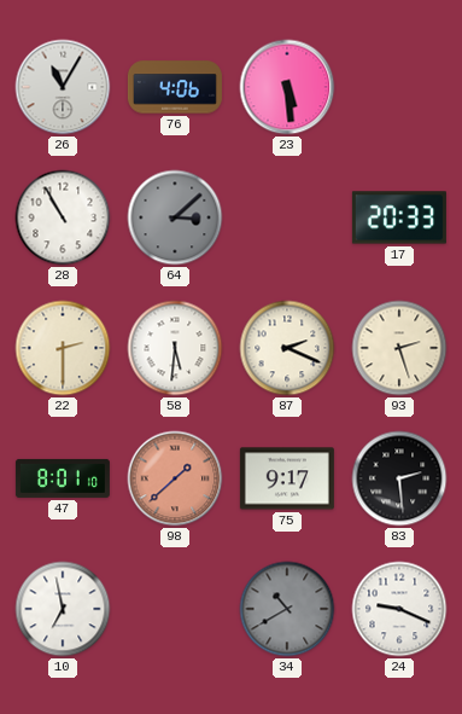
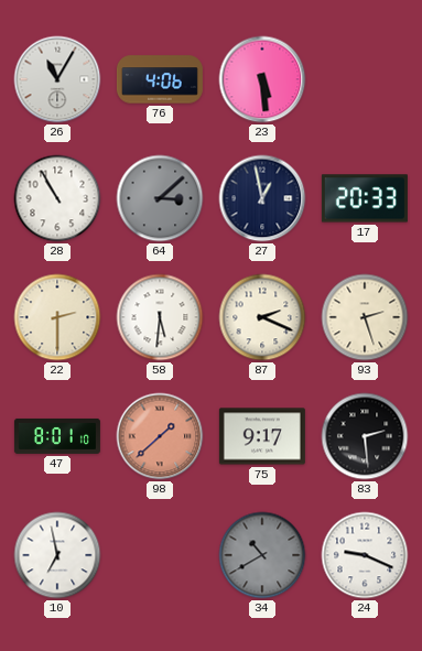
27: none -> 12:58 (262, 198)
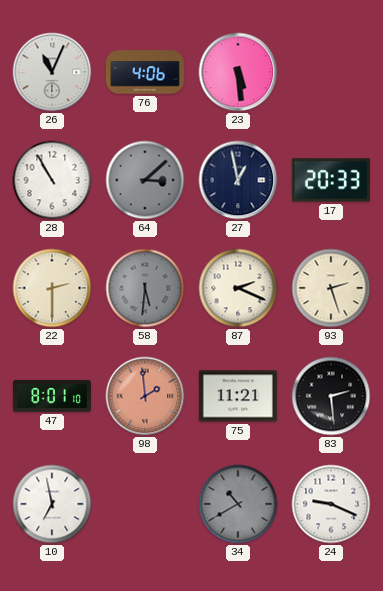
26: 11:05 -> 11:04 (52, 72)
58 dial: white -> grey (145, 288)
98: 1:38 -> 1:59 (145, 396)
75: 9:17 -> 11:21 (238, 396)
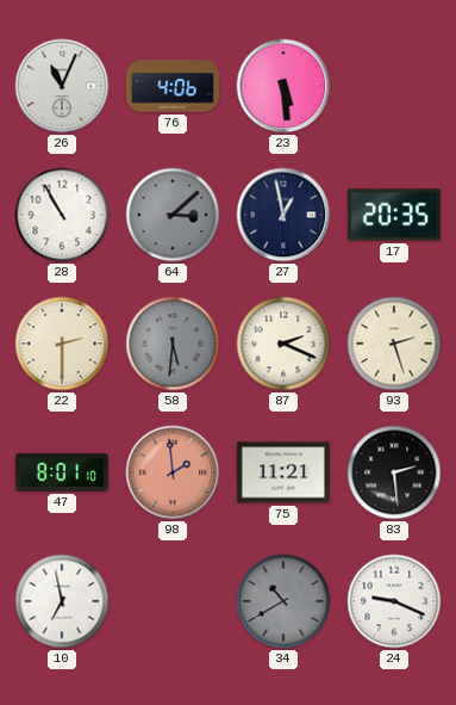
17: 20:33 -> 20:35 (394, 215)
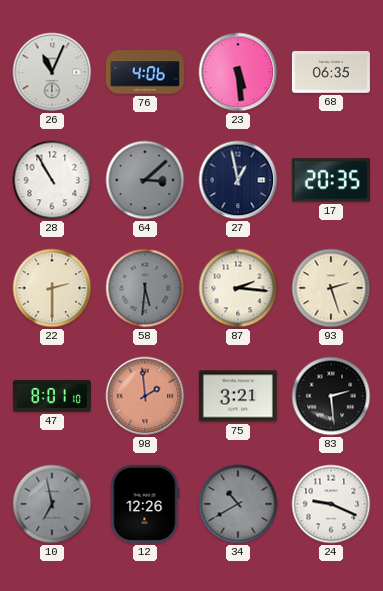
68: none -> 06:35 (331, 73)
87: 2:19 -> 2:16 (238, 288)
75: 11:21 -> 3:21 (238, 396)
10 dial: white -> grey (52, 504)
12: none -> 12:26 (145, 504)
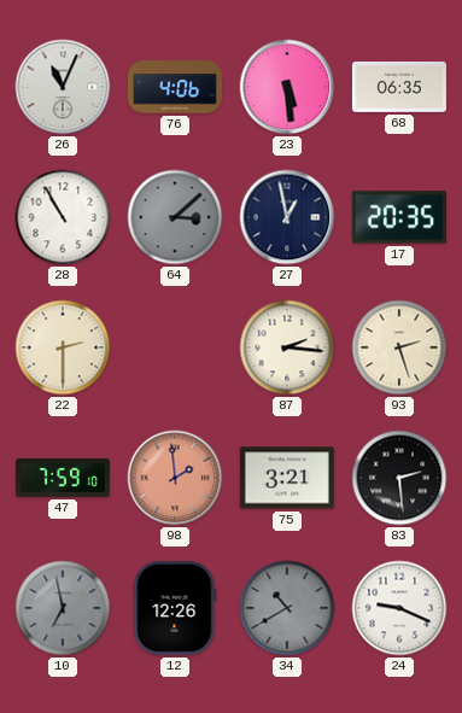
58: 5:31 -> none (145, 288)
47: 8:01 -> 7:59 (63, 478)
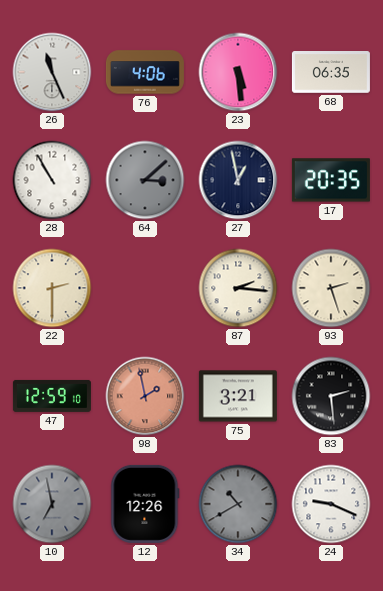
26: 11:04 -> 11:26 (52, 72)
47: 7:59 -> 12:59 (52, 396)
98: 1:59 -> 1:58 (145, 396)
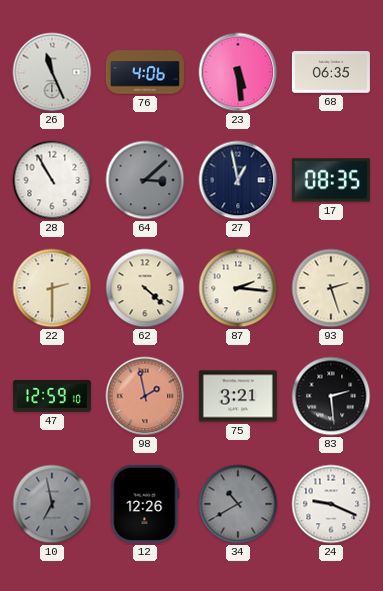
17: 20:35 -> 08:35 (331, 180)
62: none -> 4:22 (145, 288)
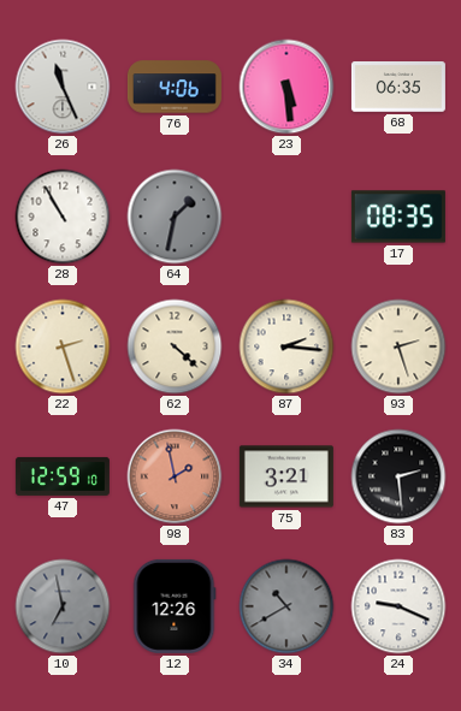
64: 3:08 -> 1:32 (175, 217)
27: 12:58 -> none (238, 180)
22: 2:30 -> 2:27 (63, 346)
